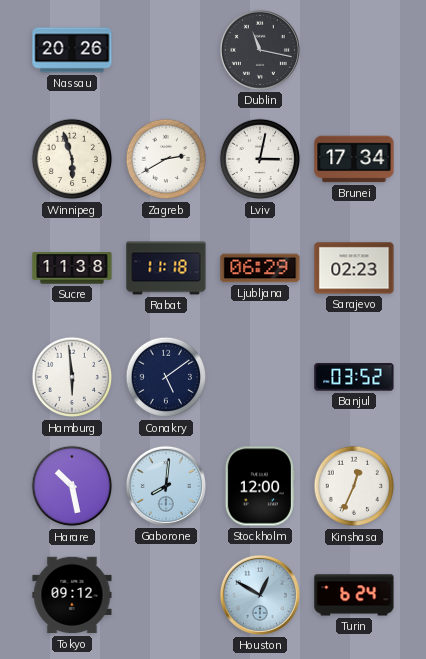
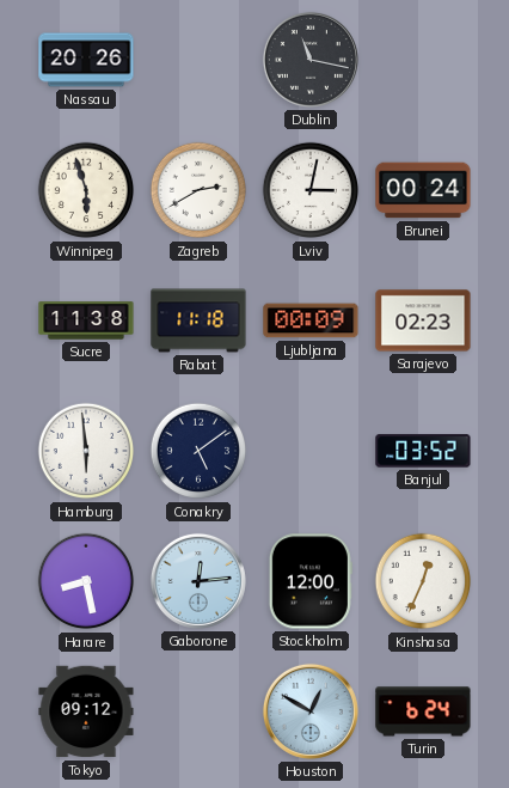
Brunei: 17:34 -> 00:24 (423, 190)
Ljubljana: 06:29 -> 00:09 (311, 320)
Harare: 10:28 -> 8:28 (86, 581)
Gaborone: 8:01 -> 12:14 (198, 581)
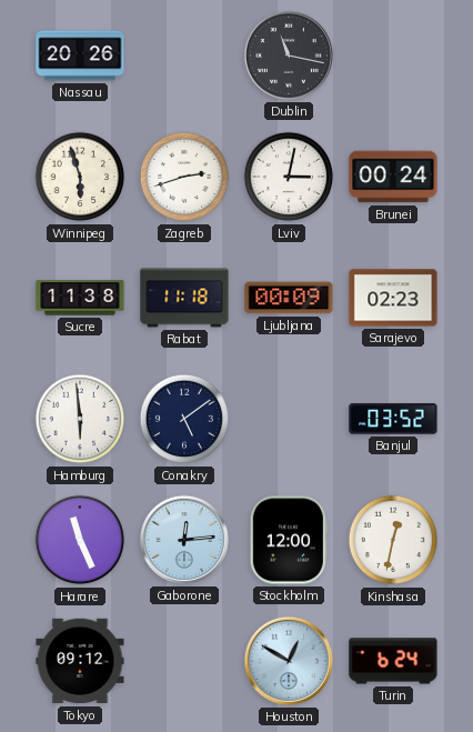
Zagreb: 2:40 -> 2:42 (184, 177)
Harare: 8:28 -> 11:26 (80, 540)
Kinshasa: 12:34 -> 12:32 (393, 540)
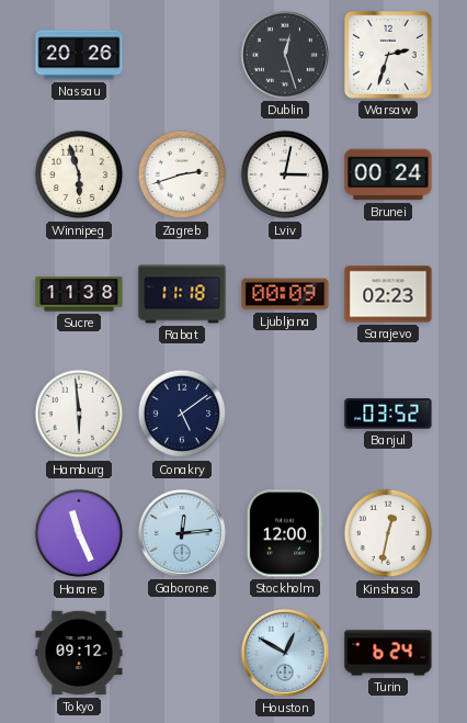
Dublin: 11:17 -> 12:27 (285, 55)
Warsaw: none -> 2:33 (389, 56)
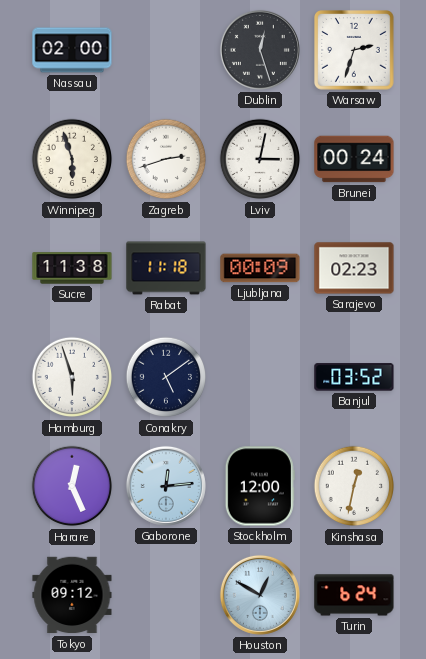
Nassau: 20:26 -> 02:00 (72, 50)
Hamburg: 5:59 -> 5:57 (72, 377)
Harare: 11:26 -> 12:26 (72, 486)
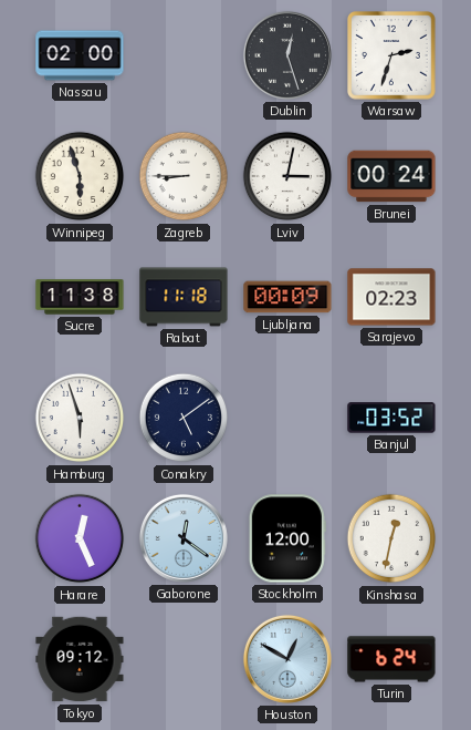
Zagreb: 2:42 -> 8:45 (184, 176)
Gaborone: 12:14 -> 12:21 (184, 538)
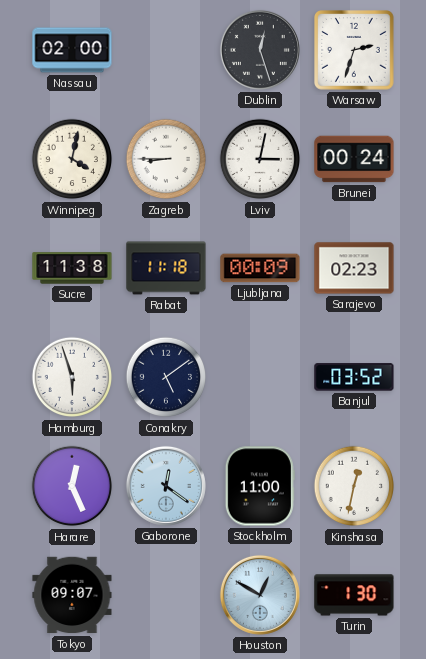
Winnipeg: 5:57 -> 4:02 (72, 159)
Stockholm: 12:00 -> 11:00 (260, 486)
Tokyo: 09:12 -> 09:07 (72, 595)
Turin: 6:24 -> 1:30 (354, 595)
